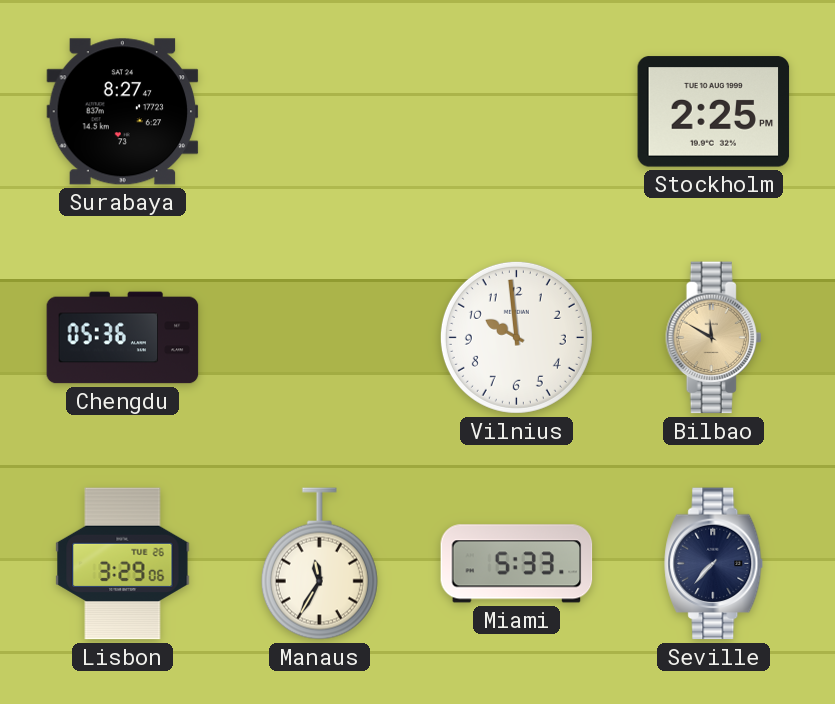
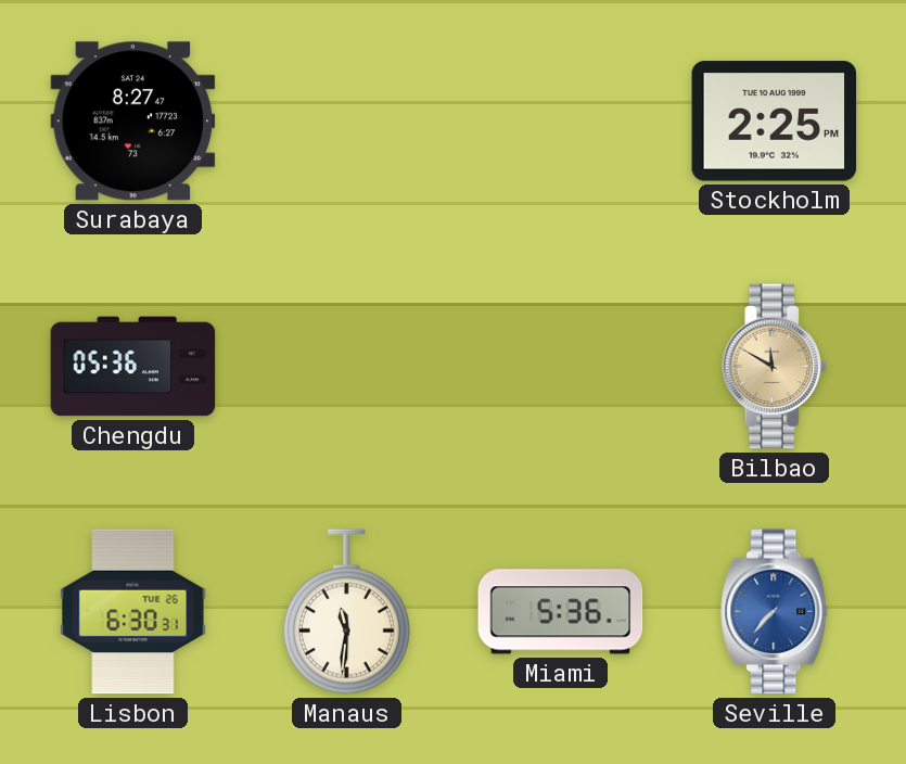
Vilnius: 9:59 -> none (516, 337)
Lisbon: 3:29 -> 6:30 (133, 612)
Manaus: 11:35 -> 11:31 (346, 612)
Miami: 5:33 -> 5:36 (561, 612)
Seville dial: navy -> blue (775, 612)
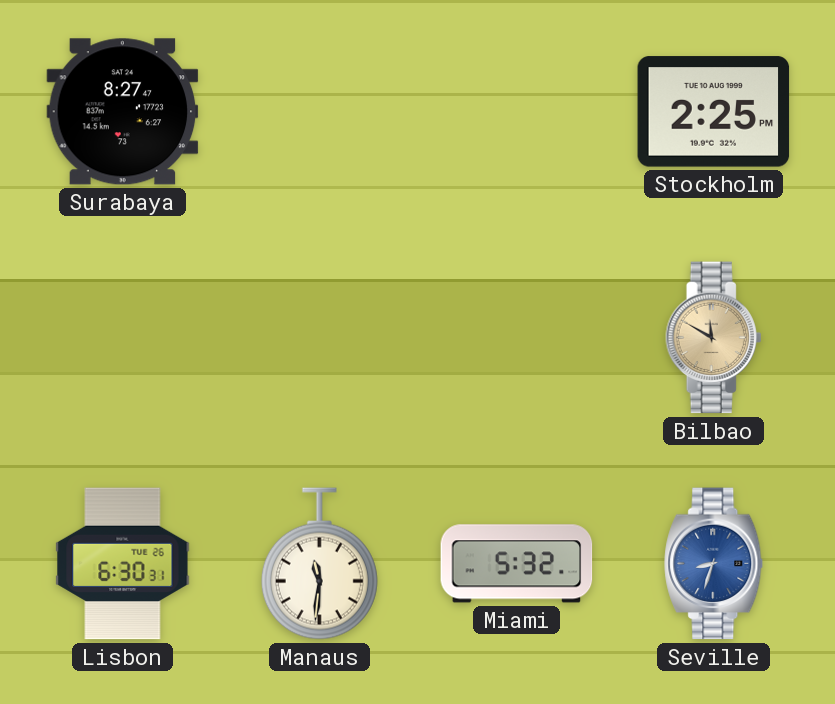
Chengdu: 05:36 -> none (133, 367)
Miami: 5:36 -> 5:32 (517, 564)
Seville: 7:37 -> 8:33 (714, 564)
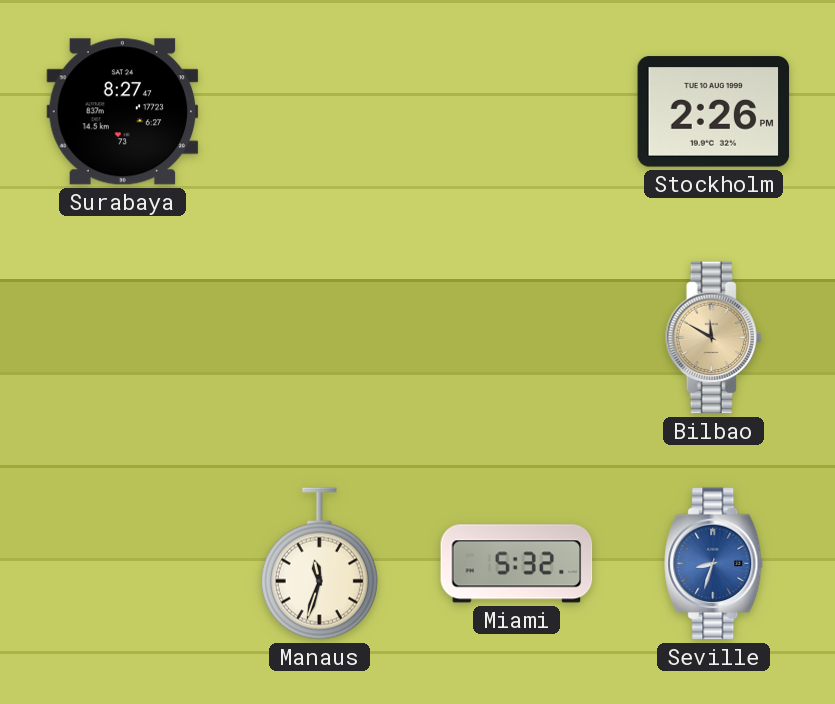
Stockholm: 2:25 -> 2:26 (714, 112)
Lisbon: 6:30 -> none (123, 564)
Manaus: 11:31 -> 11:33 (319, 564)
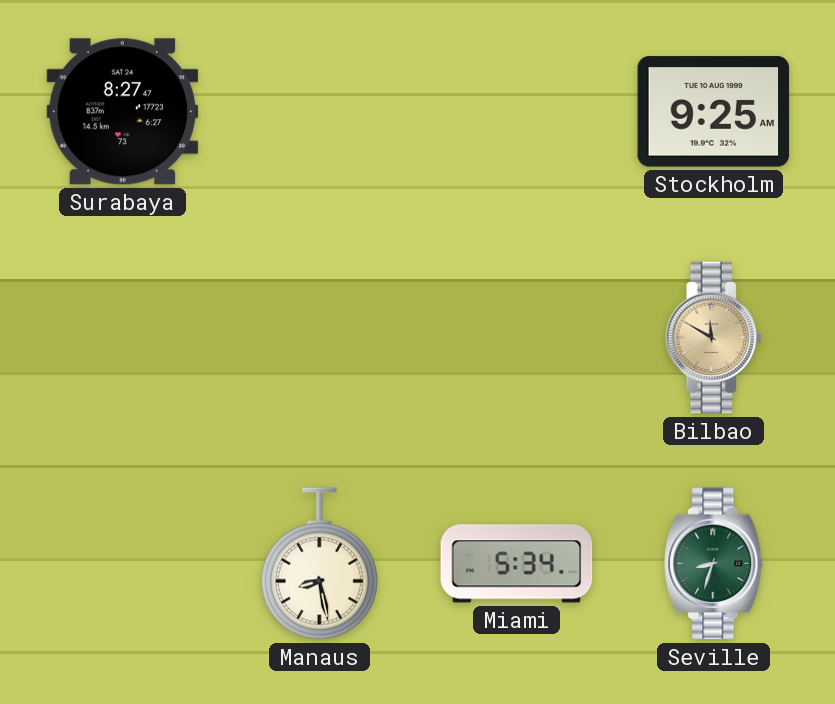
Stockholm: 2:26 -> 9:25 (714, 112)
Manaus: 11:33 -> 8:28 (319, 564)
Miami: 5:32 -> 5:34 (517, 564)
Seville dial: blue -> green (714, 564)
